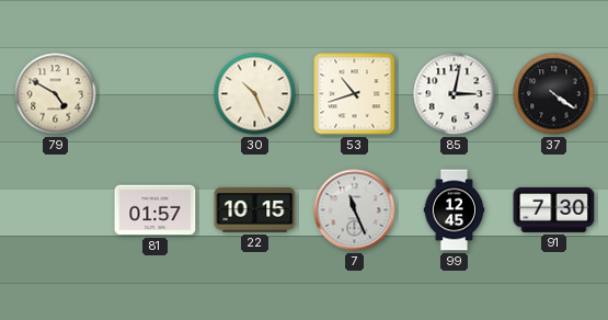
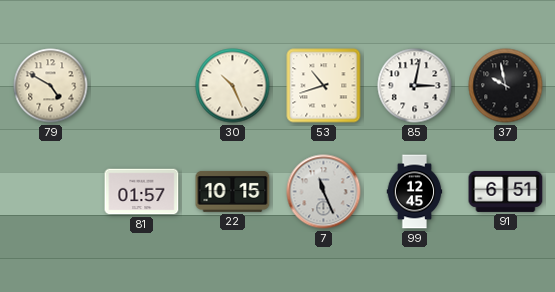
37: 4:21 -> 9:58 (506, 86)
91: 7:30 -> 6:51 (506, 191)
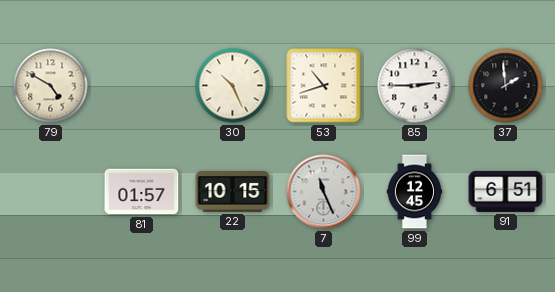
85: 3:02 -> 2:45 (415, 86)
37: 9:58 -> 1:59 (506, 86)
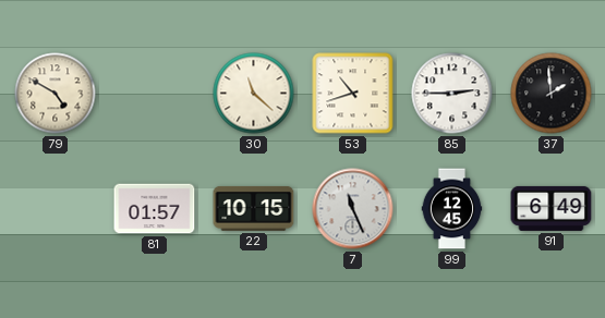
30: 10:26 -> 11:22 (254, 94)
91: 6:51 -> 6:49 (552, 208)
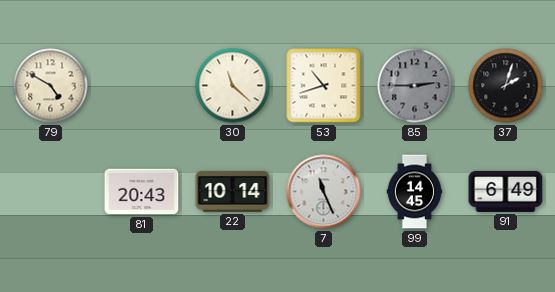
85 dial: white -> grey (415, 86)
37: 1:59 -> 2:03 (506, 86)
81: 01:57 -> 20:43 (142, 192)
22: 10:15 -> 10:14 (233, 191)
99: 12:45 -> 14:45 (415, 192)
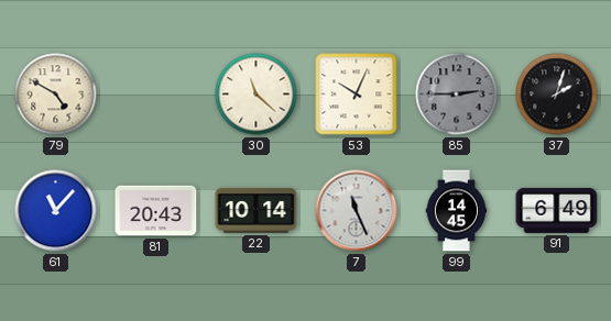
53: 10:42 -> 10:04 (357, 95)
61: none -> 11:07 (56, 211)
